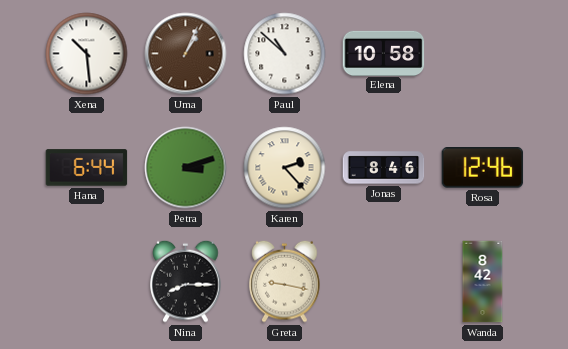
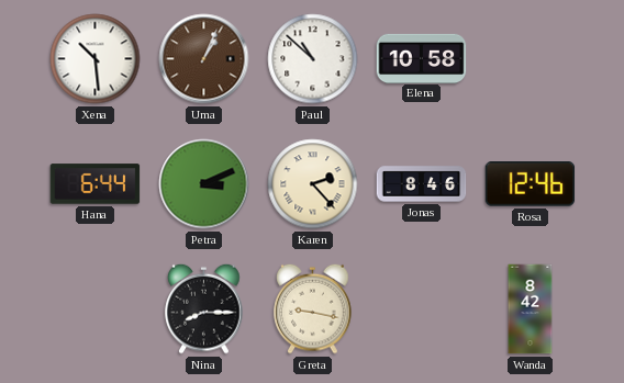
Petra: 3:12 -> 3:11 (204, 184)
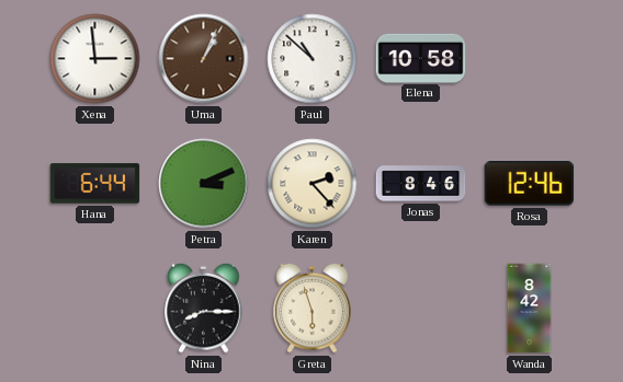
Xena: 10:29 -> 2:59 (95, 59)
Greta: 9:17 -> 5:57 (313, 308)
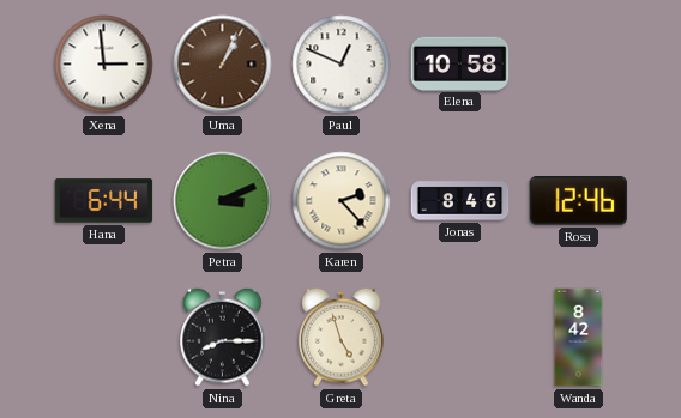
Paul: 10:52 -> 12:49 (342, 65)
Greta: 5:57 -> 4:57 (342, 337)
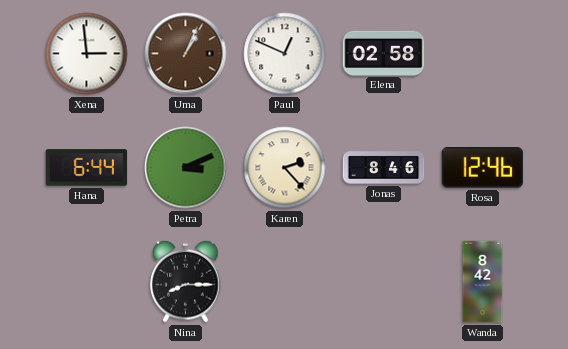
Elena: 10:58 -> 02:58 (384, 53)
Greta: 4:57 -> none (342, 337)
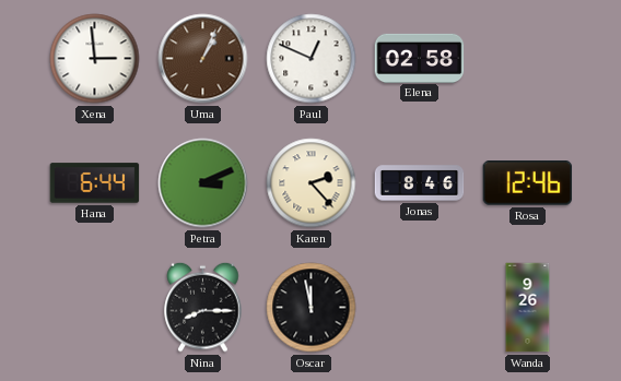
Oscar: none -> 11:58 (312, 308)
Wanda: 8:42 -> 9:26 (528, 308)
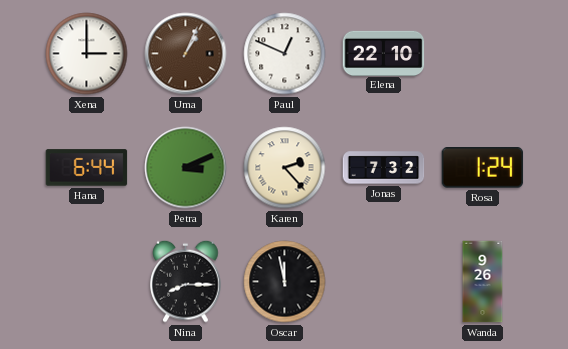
Xena: 2:59 -> 3:00 (87, 54)
Elena: 02:58 -> 22:10 (384, 53)
Jonas: 8:46 -> 7:32 (384, 168)
Rosa: 12:46 -> 1:24 (483, 168)
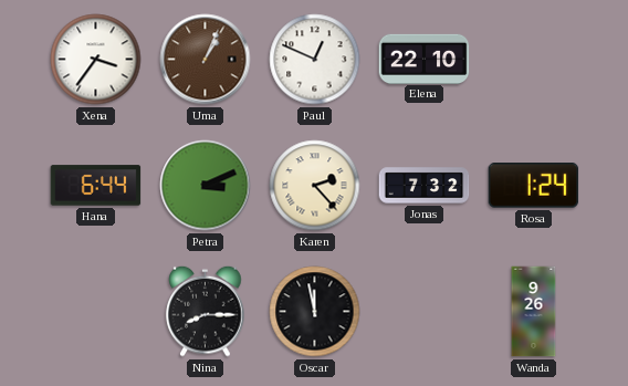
Xena: 3:00 -> 3:36 (96, 60)
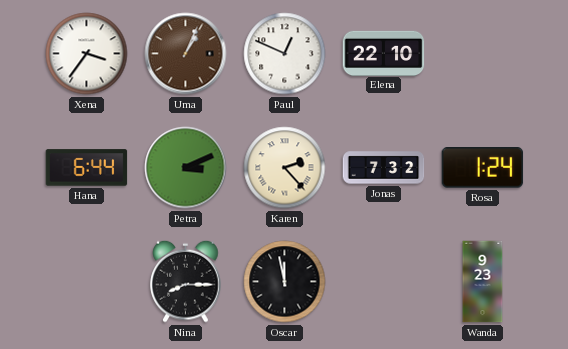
Wanda: 9:26 -> 9:23 (483, 282)
